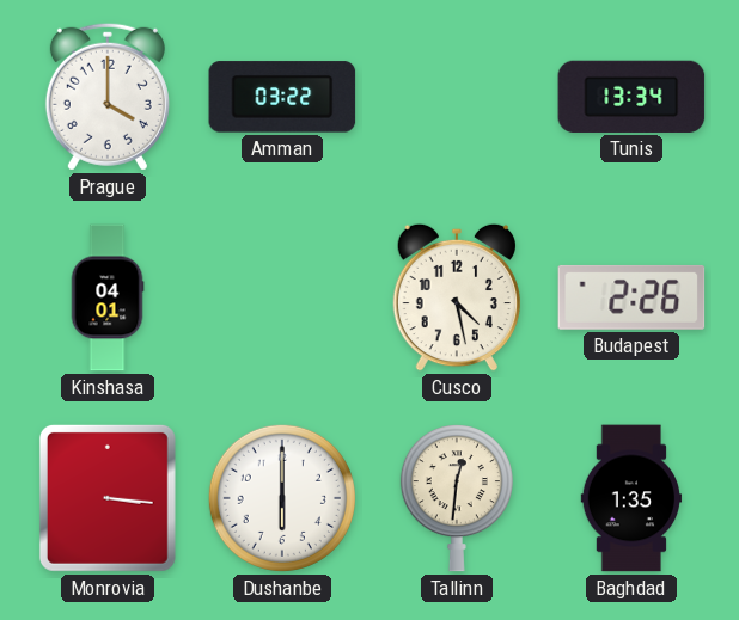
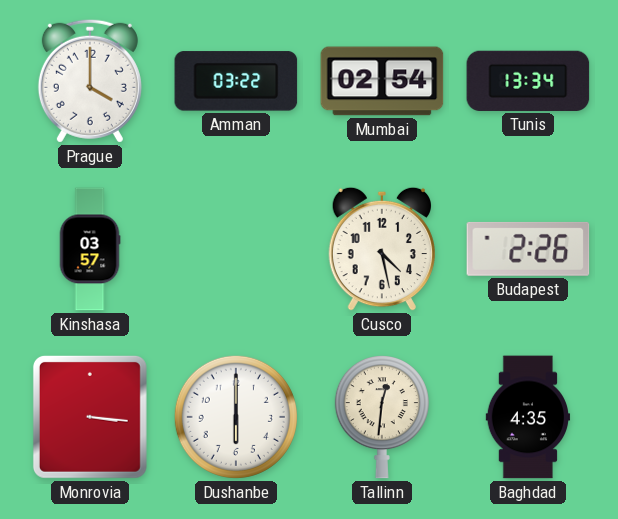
Mumbai: none -> 02:54 (382, 81)
Kinshasa: 04:01 -> 03:57 (90, 249)
Baghdad: 1:35 -> 4:35 (528, 417)
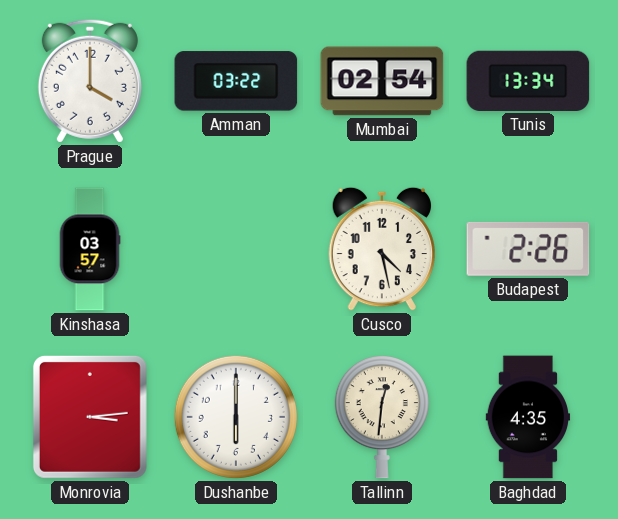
Monrovia: 3:16 -> 3:14 (90, 417)
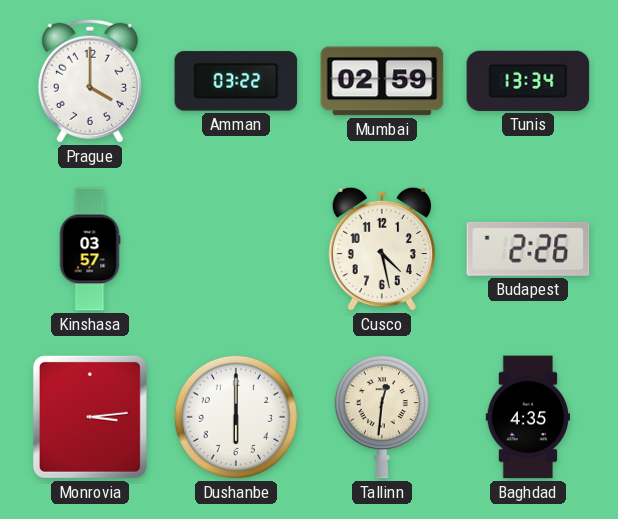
Mumbai: 02:54 -> 02:59 (382, 81)
